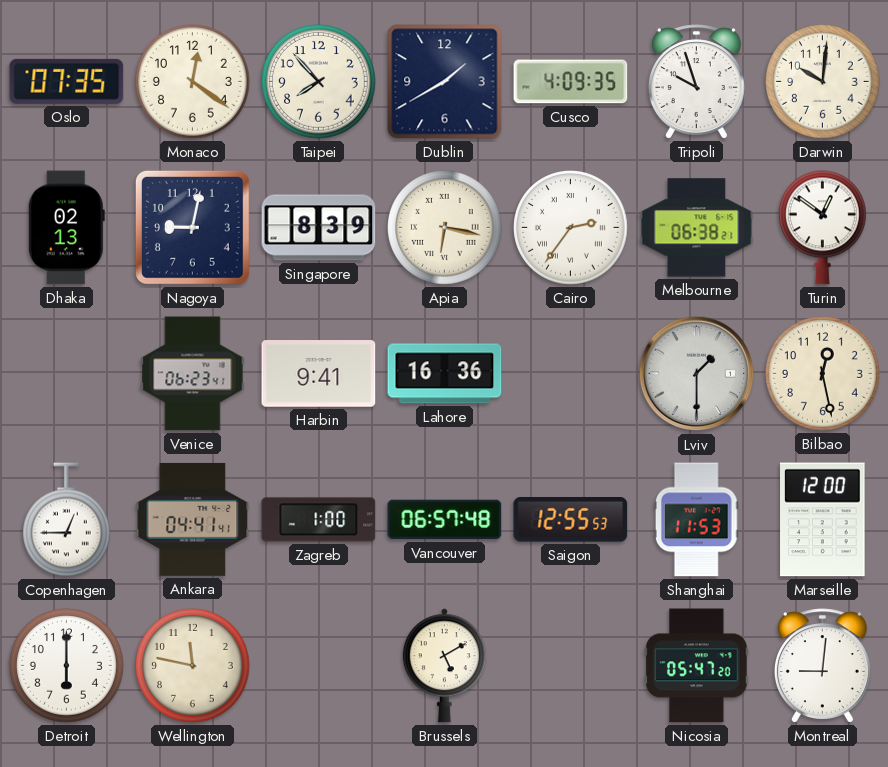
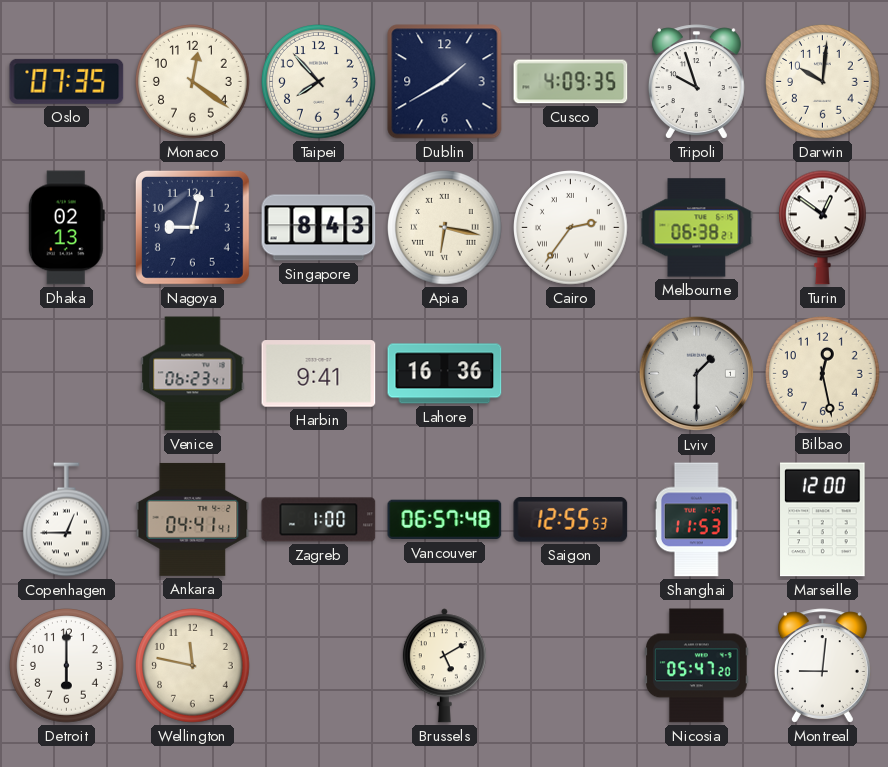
Singapore: 8:39 -> 8:43 (319, 228)
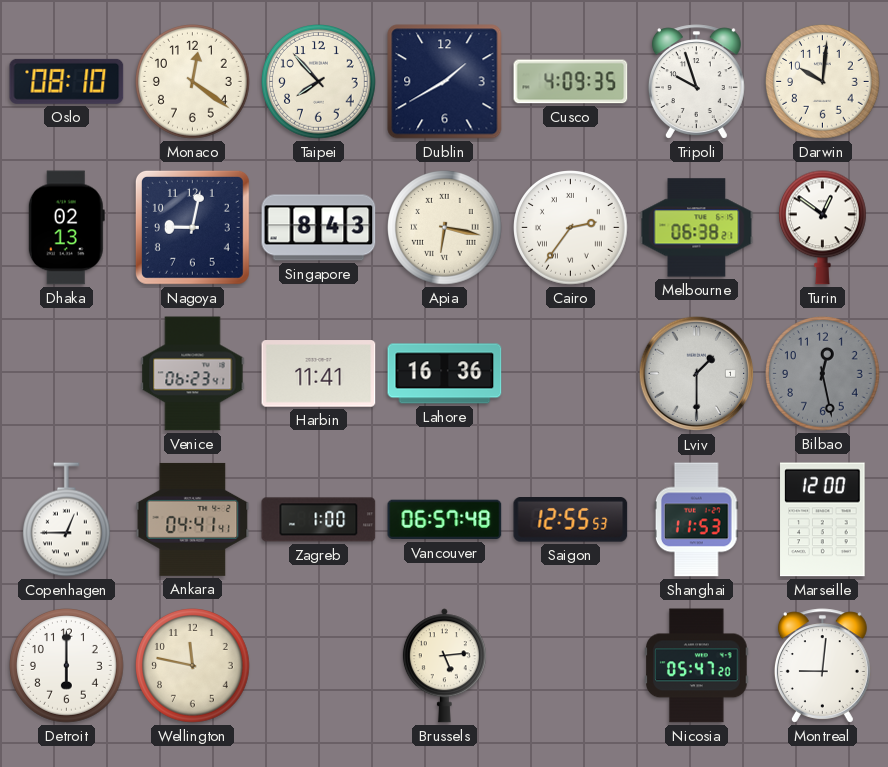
Oslo: 07:35 -> 08:10 (67, 81)
Harbin: 9:41 -> 11:41 (319, 374)
Bilbao dial: cream -> grey (823, 374)
Brussels: 5:10 -> 5:14 (444, 666)
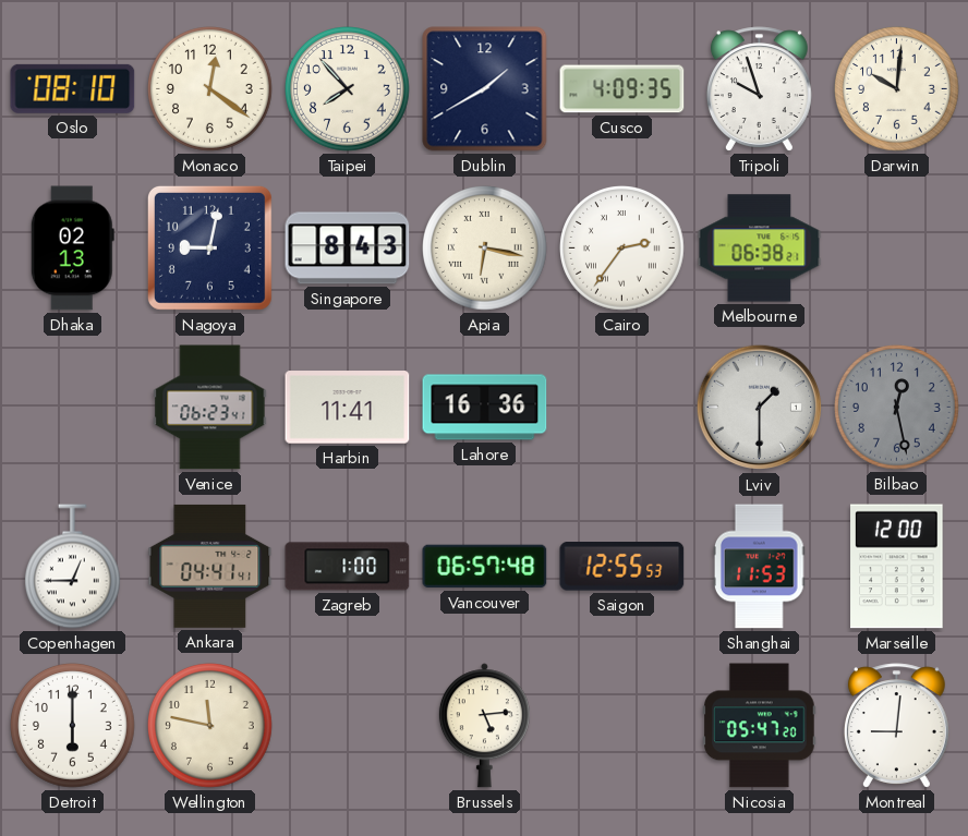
Turin: 12:51 -> none (822, 228)
